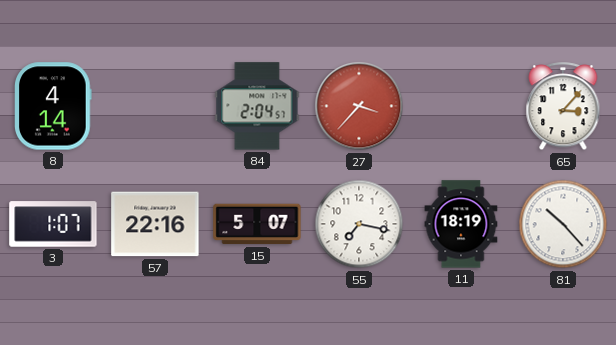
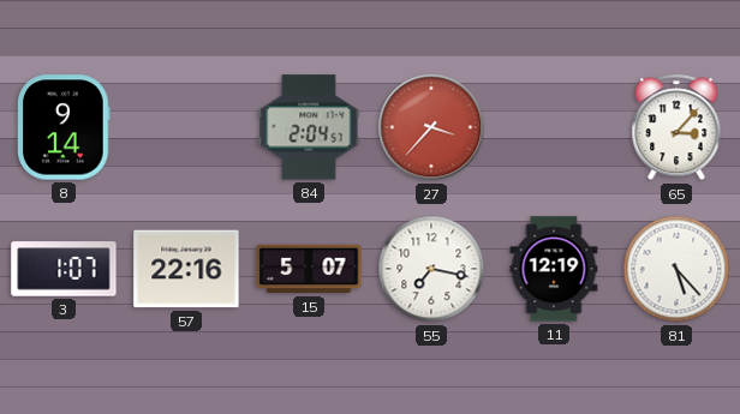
8: 4:14 -> 9:14 (65, 127)
11: 18:19 -> 12:19 (554, 269)
81: 10:23 -> 5:23 (676, 269)
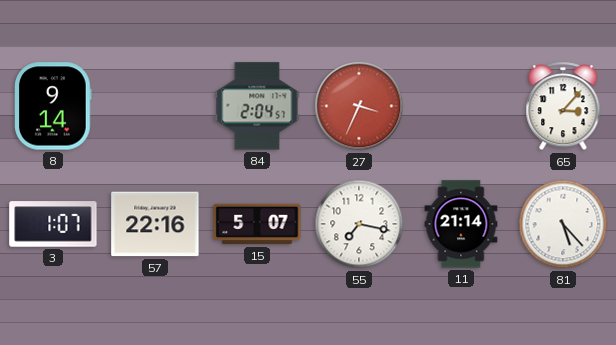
27: 3:37 -> 3:34 (359, 106)
11: 12:19 -> 21:14 (461, 224)
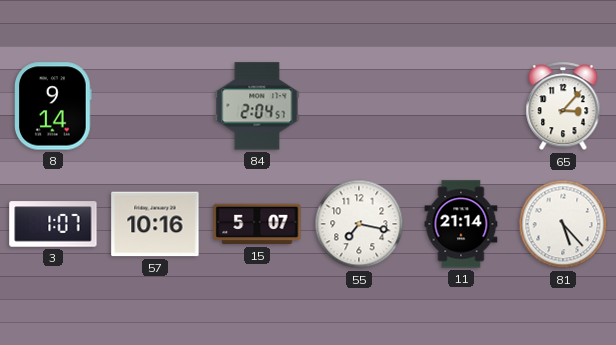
27: 3:34 -> none (359, 106)
57: 22:16 -> 10:16 (155, 224)
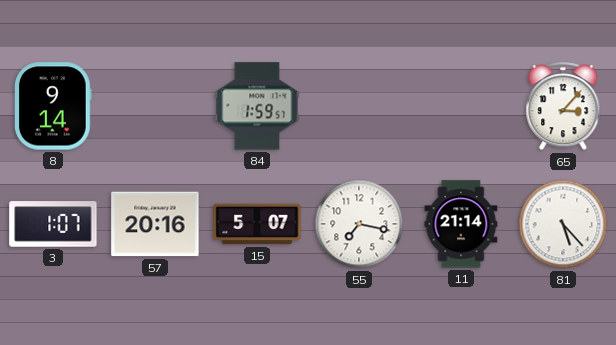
84: 2:04 -> 1:59 (257, 106)
57: 10:16 -> 20:16 (155, 224)
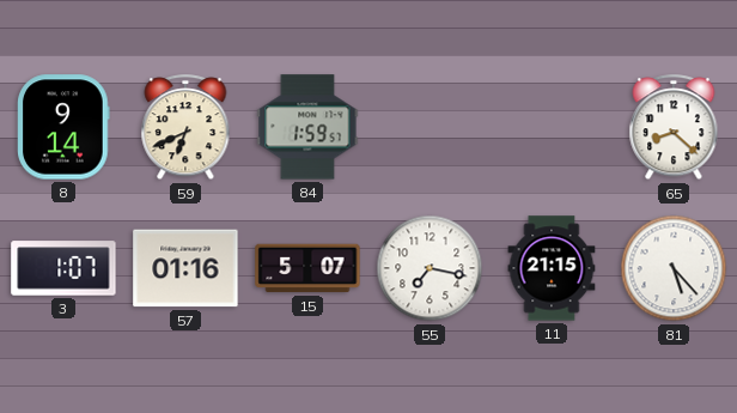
59: none -> 6:41 (185, 128)
65: 3:07 -> 8:22 (674, 128)
57: 20:16 -> 01:16 (185, 268)
11: 21:14 -> 21:15 (552, 268)
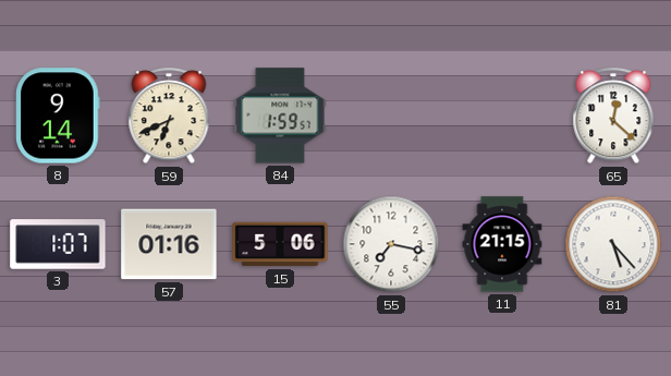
65: 8:22 -> 12:22 (613, 117)
15: 5:07 -> 5:06 (280, 244)
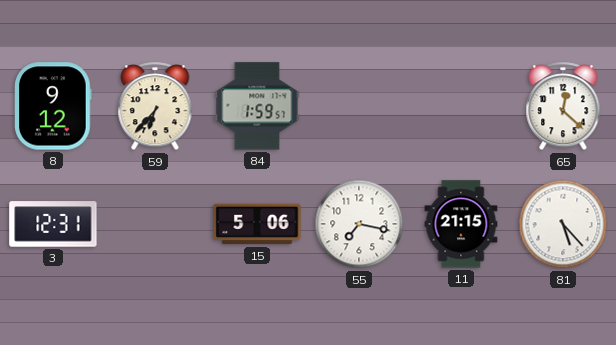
8: 9:14 -> 9:12 (54, 106)
59: 6:41 -> 6:37 (155, 107)
3: 1:07 -> 12:31 (53, 224)
57: 01:16 -> none (169, 244)
